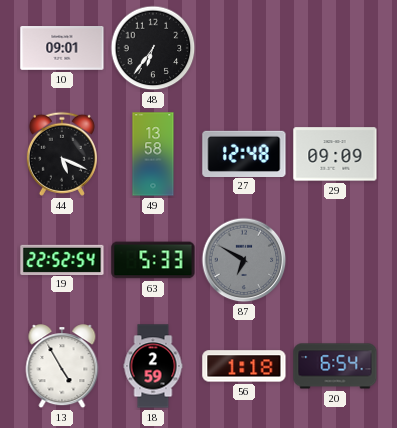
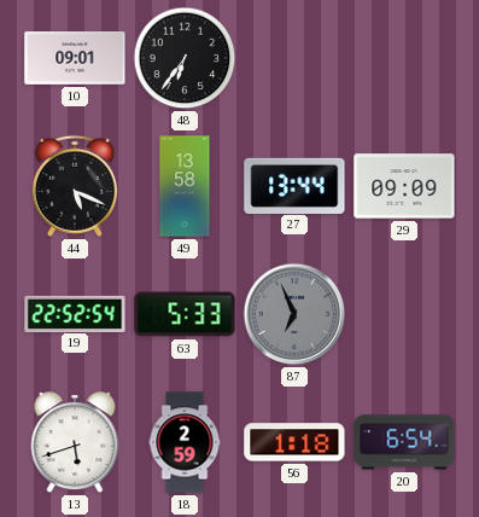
27: 12:48 -> 13:44 (294, 185)
87: 6:50 -> 6:56 (294, 314)
13: 4:55 -> 5:42 (75, 443)
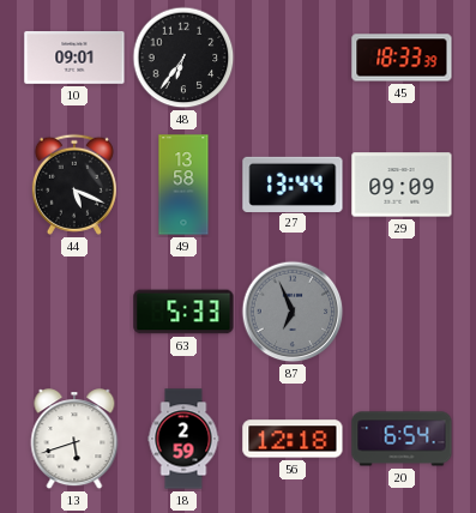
45: none -> 18:33 (402, 58)
19: 22:52 -> none (75, 313)
56: 1:18 -> 12:18 (293, 439)
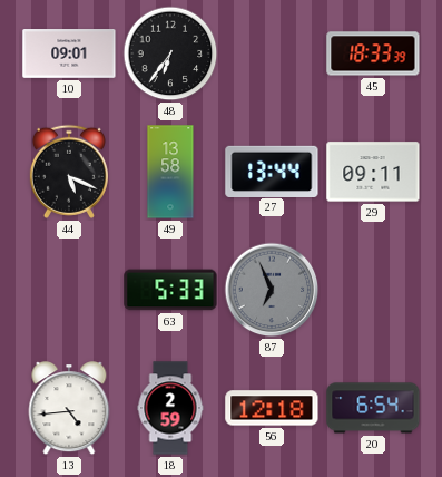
29: 09:09 -> 09:11 (373, 172)
13: 5:42 -> 4:44 (69, 409)
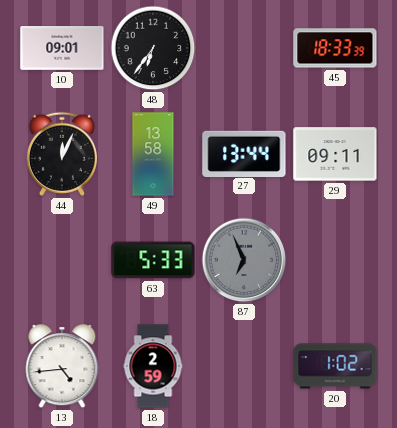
44: 5:19 -> 12:04 (62, 154)
56: 12:18 -> none (272, 408)
20: 6:54 -> 1:02 (335, 366)
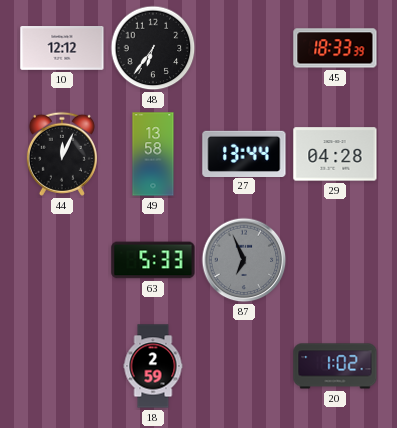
10: 09:01 -> 12:12 (62, 49)
29: 09:11 -> 04:28 (335, 154)
13: 4:44 -> none (62, 367)
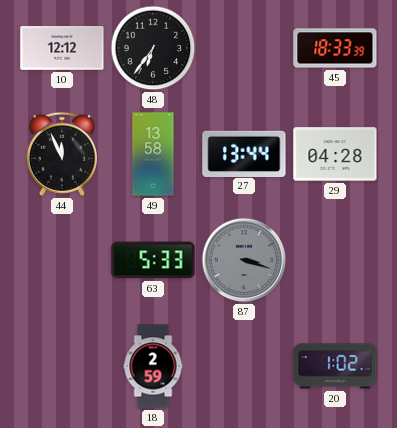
44: 12:04 -> 11:56 (62, 154)
87: 6:56 -> 3:18 (244, 260)
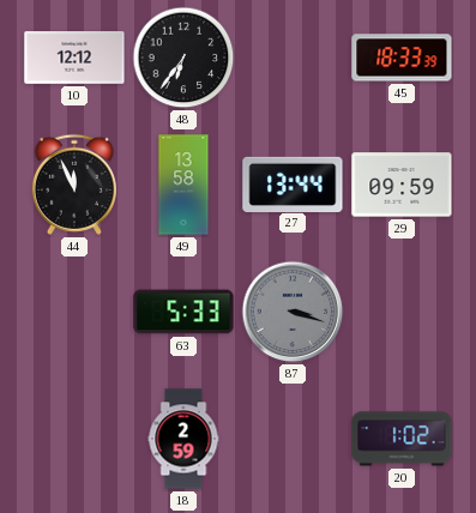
29: 04:28 -> 09:59 (402, 185)
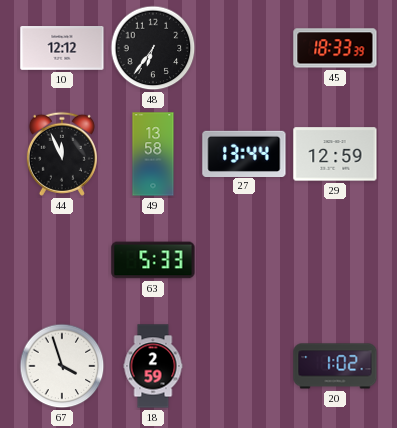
29: 09:59 -> 12:59 (335, 154)
87: 3:18 -> none (293, 312)
67: none -> 3:57 (62, 366)
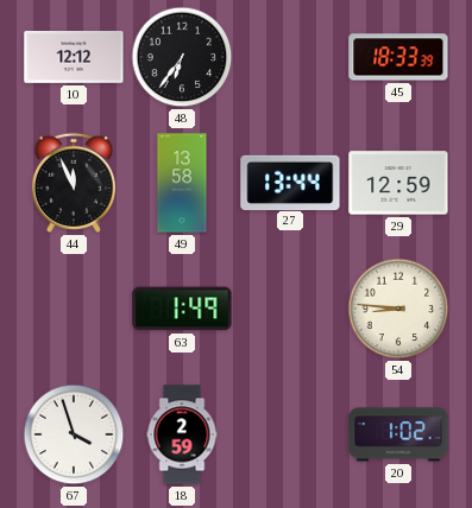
63: 5:33 -> 1:49 (182, 309)
54: none -> 8:46 (398, 309)
